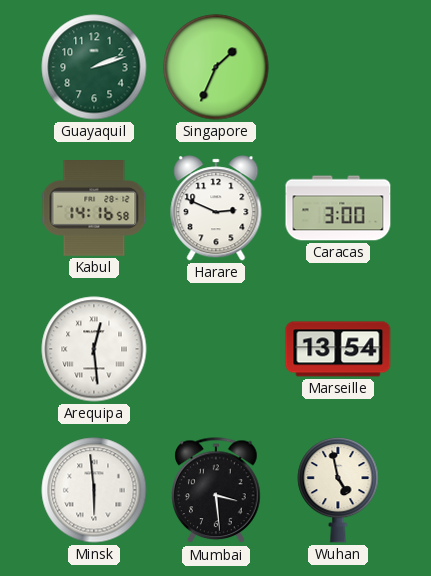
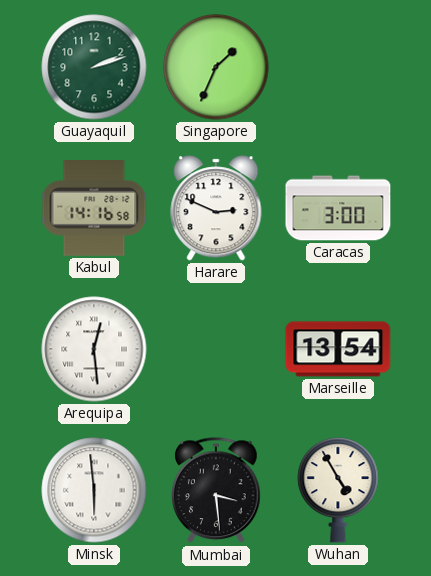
Wuhan: 4:58 -> 4:55 (338, 490)
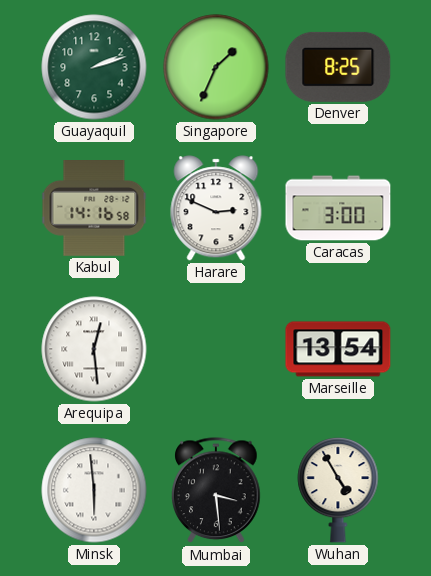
Denver: none -> 8:25 (338, 67)
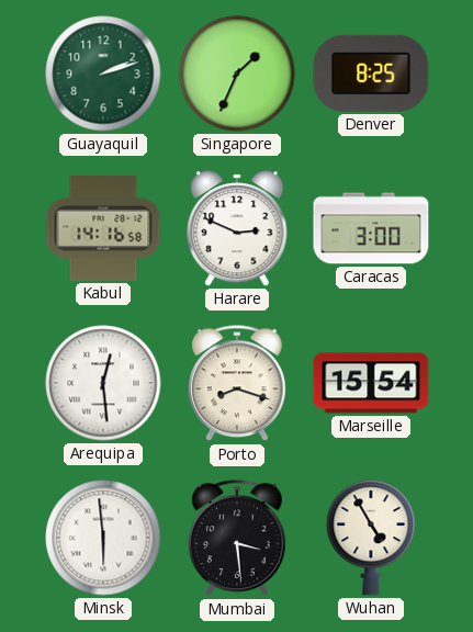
Porto: none -> 8:18 (237, 384)
Marseille: 13:54 -> 15:54 (371, 383)
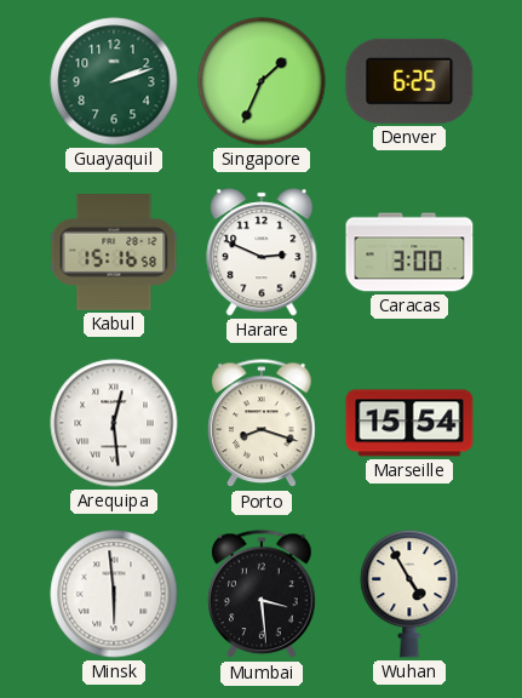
Denver: 8:25 -> 6:25 (409, 81)
Kabul: 14:16 -> 15:16 (114, 253)
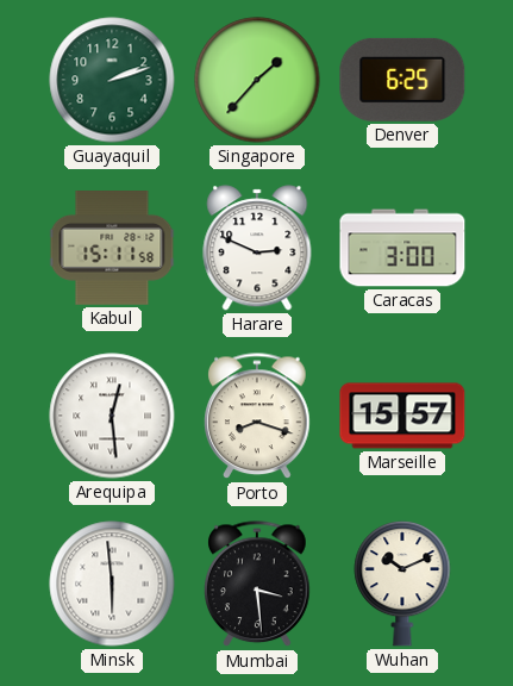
Singapore: 1:34 -> 1:37 (257, 80)
Kabul: 15:16 -> 15:11 (112, 249)
Marseille: 15:54 -> 15:57 (402, 416)
Wuhan: 4:55 -> 10:11 (402, 584)
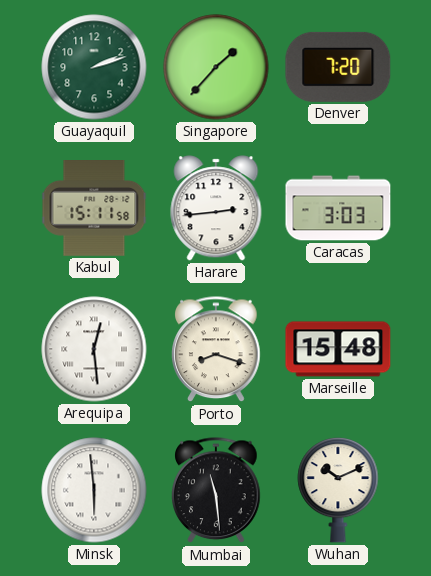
Denver: 6:25 -> 7:20 (338, 67)
Harare: 2:49 -> 2:44 (216, 208)
Caracas: 3:00 -> 3:03 (338, 208)
Marseille: 15:57 -> 15:48 (338, 349)
Mumbai: 3:29 -> 11:29 (216, 491)
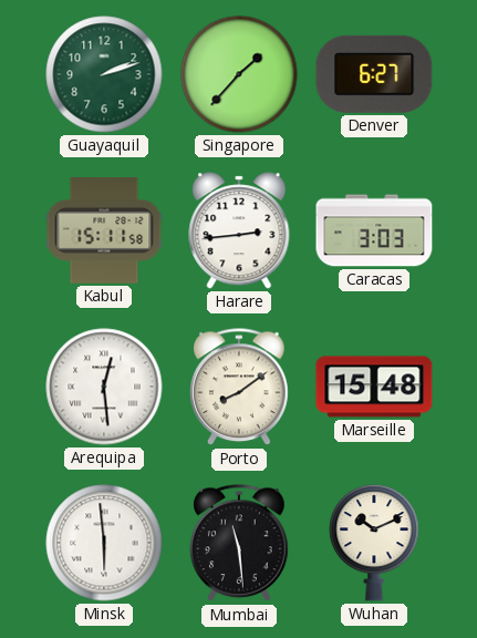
Denver: 7:20 -> 6:27 (374, 74)
Porto: 8:18 -> 8:09 (239, 388)
